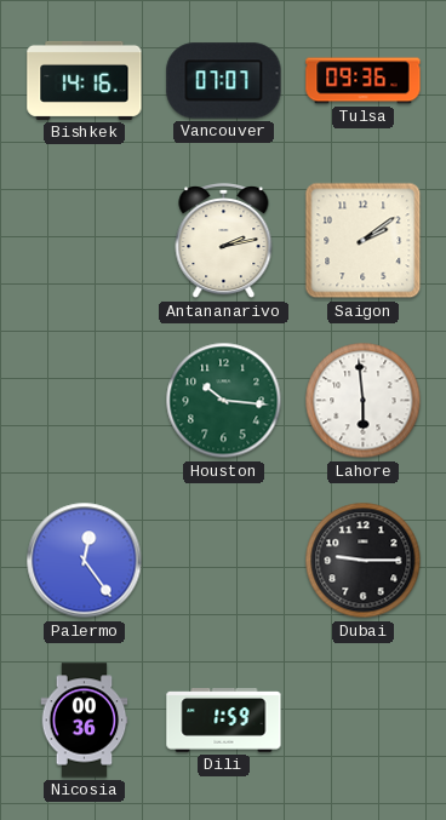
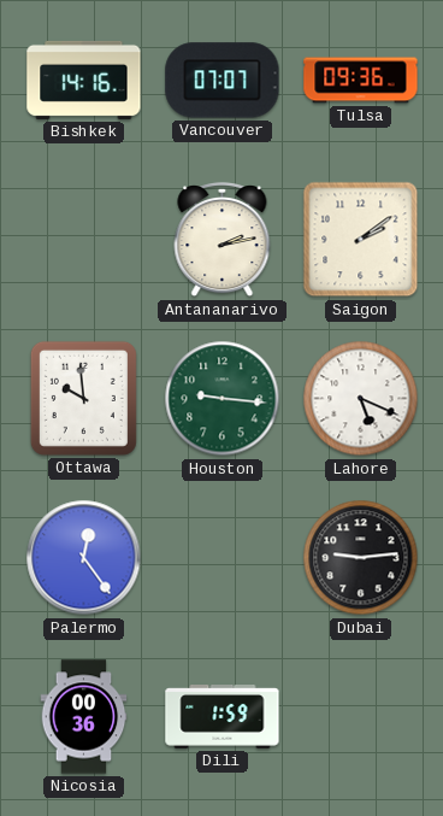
Ottawa: none -> 9:59 (83, 398)
Houston: 10:16 -> 9:16 (223, 399)
Lahore: 5:59 -> 5:19 (361, 399)
Dubai: 9:15 -> 9:14 (361, 558)
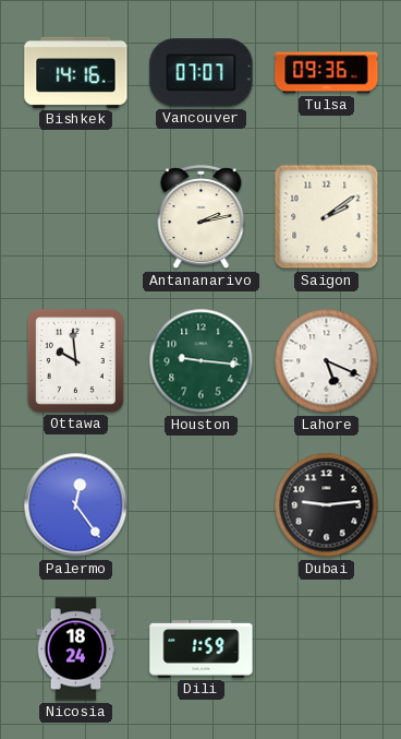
Nicosia: 00:36 -> 18:24 (76, 649)
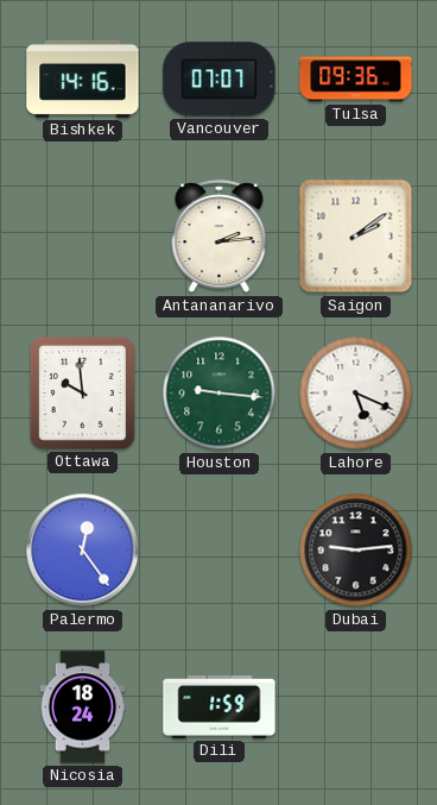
Antananarivo: 2:13 -> 2:14 (220, 237)
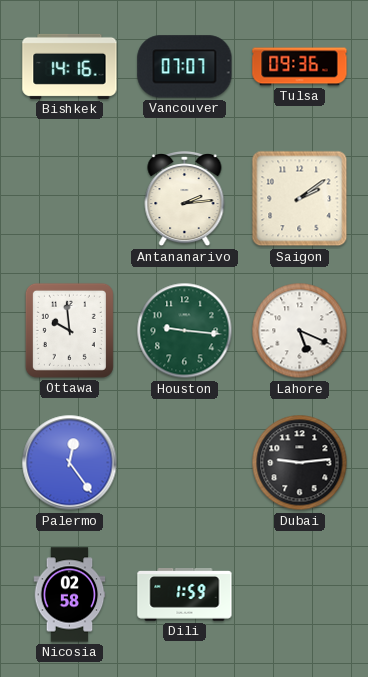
Nicosia: 18:24 -> 02:58 (70, 595)
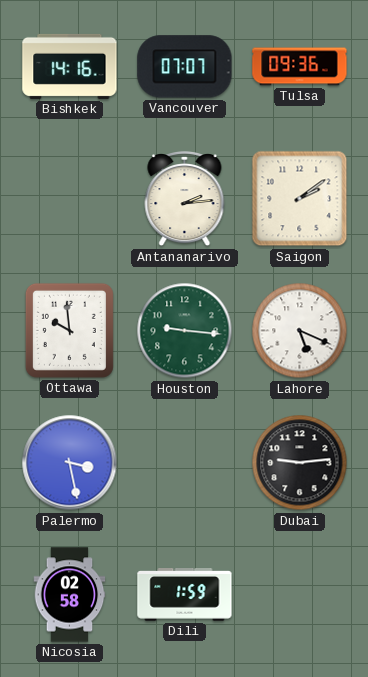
Palermo: 12:24 -> 3:28 (70, 463)
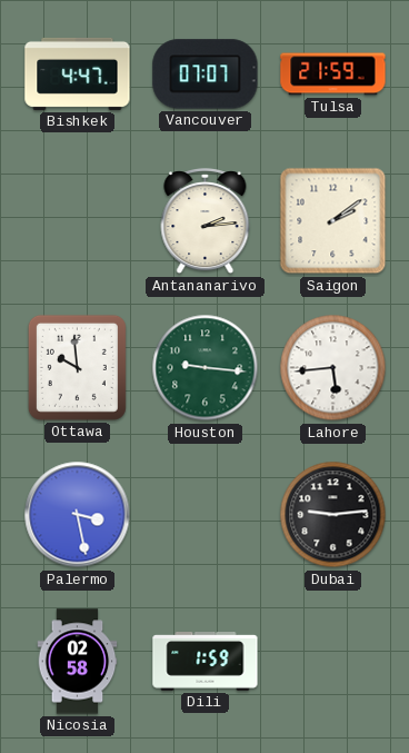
Bishkek: 14:16 -> 4:47 (78, 73)
Tulsa: 09:36 -> 21:59 (333, 75)
Lahore: 5:19 -> 5:44 (333, 368)
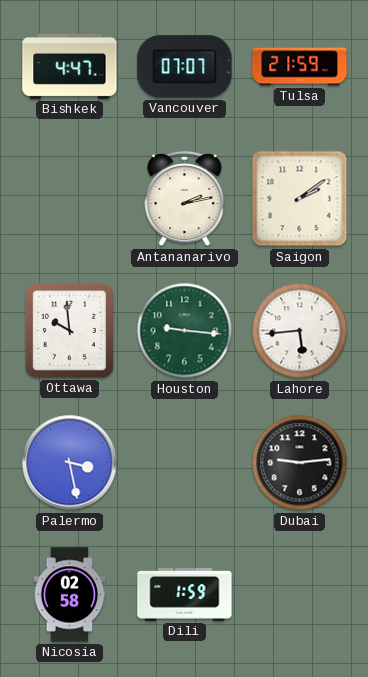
Antananarivo: 2:14 -> 2:13 (185, 199)
